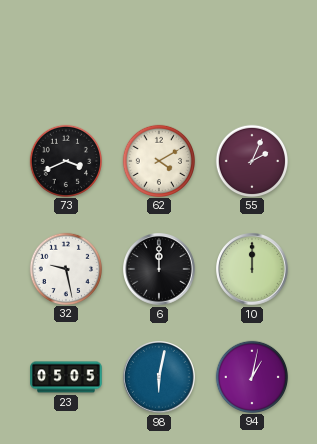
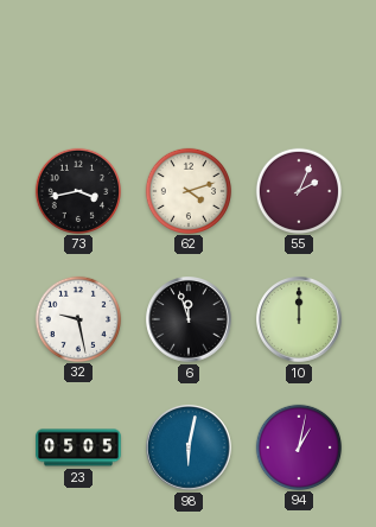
73: 3:41 -> 3:43 (77, 190)
62: 4:10 -> 4:12 (187, 190)
6: 12:00 -> 11:57 (189, 319)
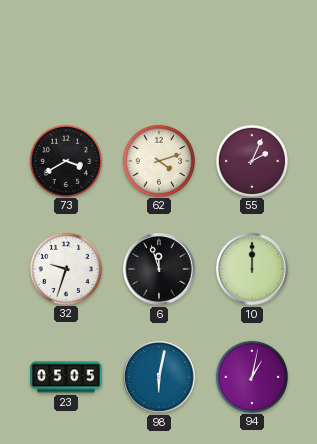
73: 3:43 -> 3:40 (65, 160)
32: 9:28 -> 9:33 (65, 268)
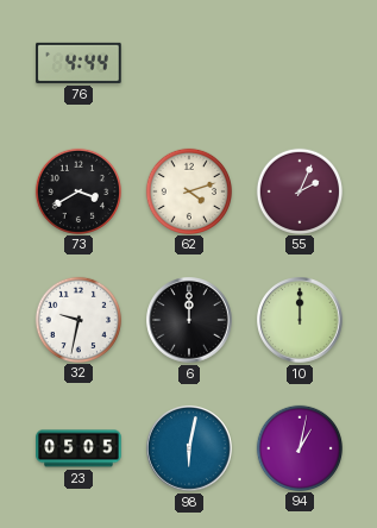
76: none -> 4:44 (78, 63)
32: 9:33 -> 9:32 (77, 319)
6: 11:57 -> 12:00 (189, 320)
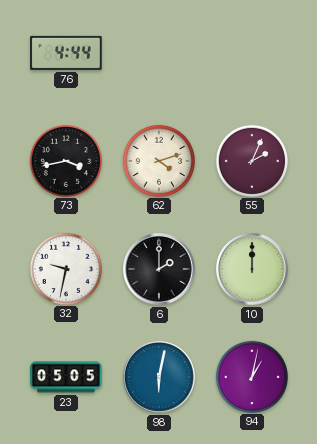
73: 3:40 -> 3:43 (65, 160)
6: 12:00 -> 2:00 (159, 269)
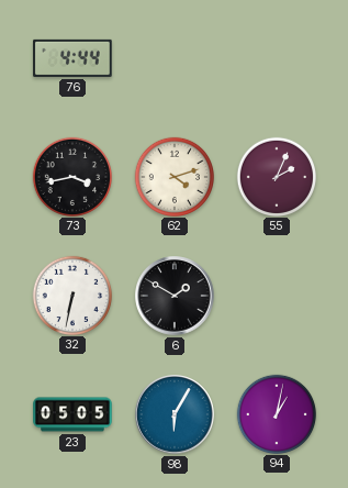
32: 9:32 -> 6:32 (71, 295)
6: 2:00 -> 1:50 (175, 296)
10: 12:00 -> none (252, 269)
98: 6:02 -> 6:05 (175, 414)
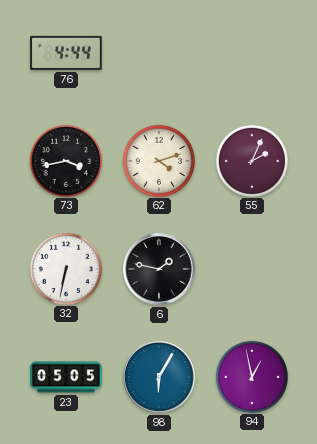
6: 1:50 -> 1:47 (159, 269)
94: 1:02 -> 12:58 (251, 376)
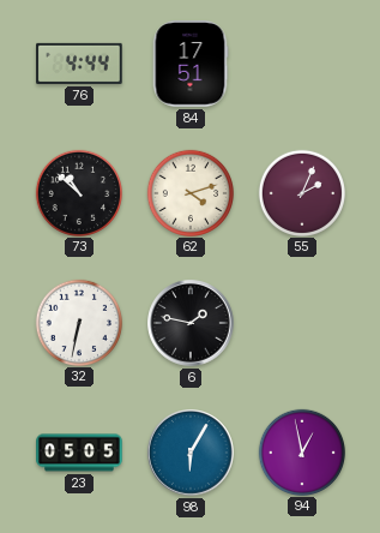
84: none -> 17:51 (191, 64)
73: 3:43 -> 10:52 (78, 192)
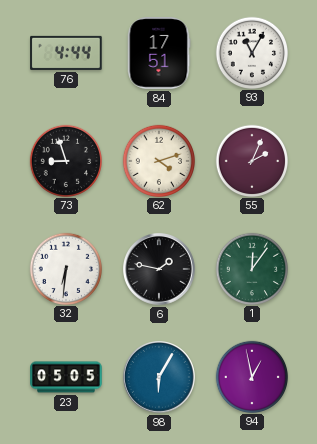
93: none -> 11:05 (251, 52)
73: 10:52 -> 8:57 (65, 160)
32: 6:32 -> 6:31 (65, 268)
1: none -> 12:06 (251, 268)
